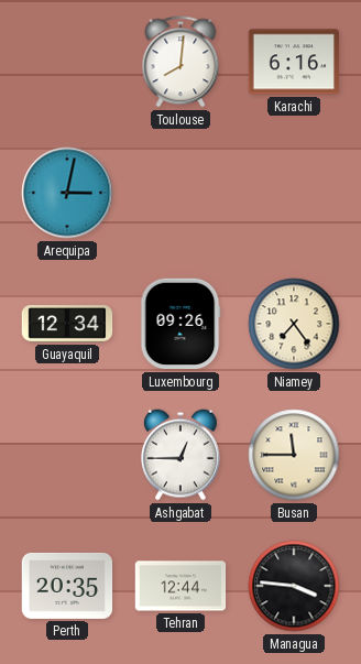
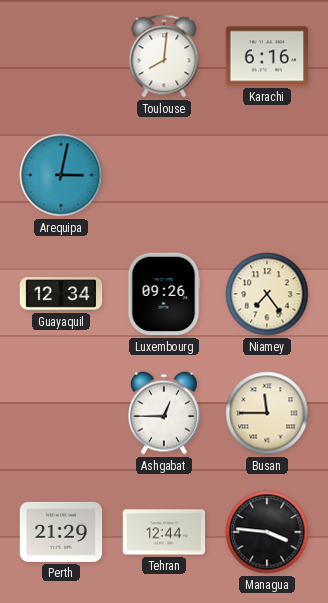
Perth: 20:35 -> 21:29 (61, 532)
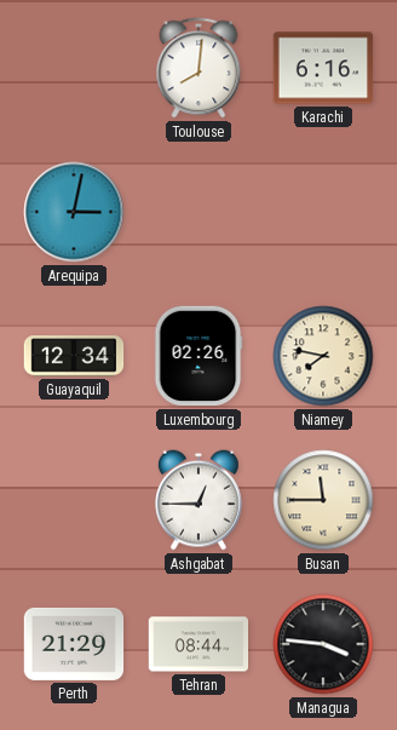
Luxembourg: 09:26 -> 02:26 (198, 356)
Niamey: 7:24 -> 7:47 (323, 356)
Tehran: 12:44 -> 08:44 (198, 644)
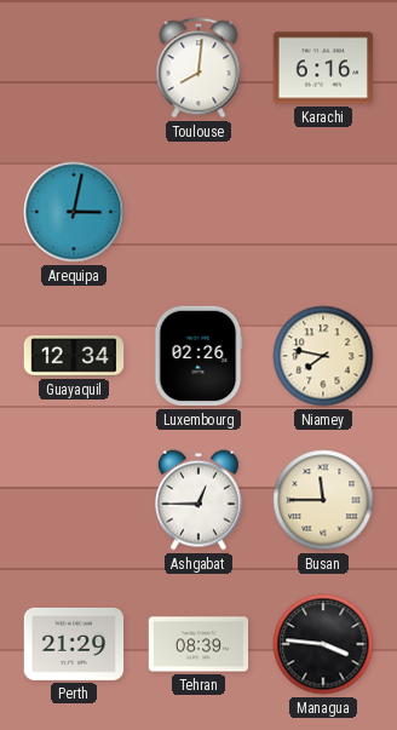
Tehran: 08:44 -> 08:39 (198, 644)
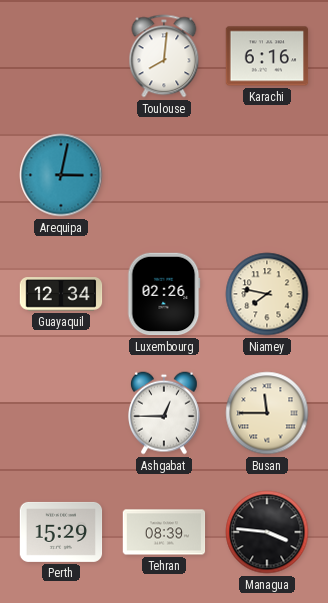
Perth: 21:29 -> 15:29 (61, 532)
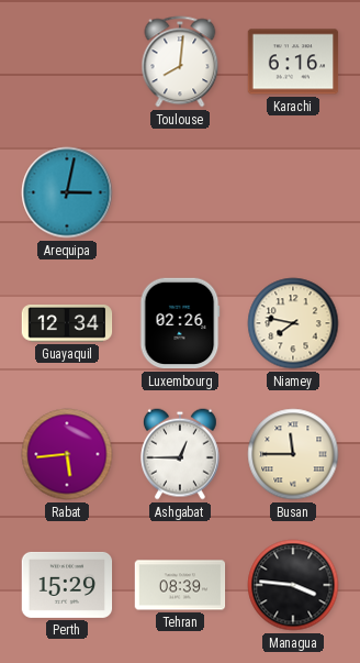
Rabat: none -> 5:44 (67, 454)
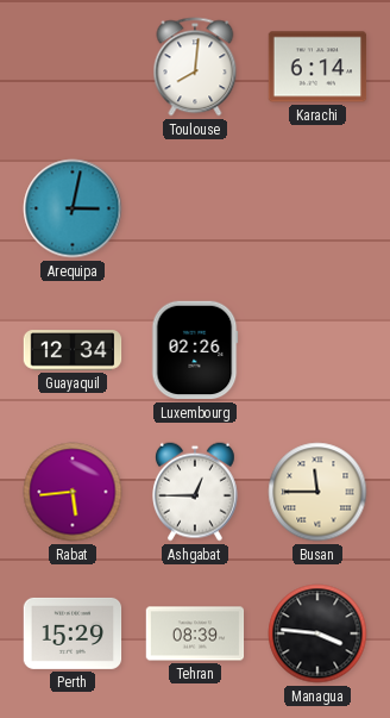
Karachi: 6:16 -> 6:14 (317, 67)
Niamey: 7:47 -> none (293, 323)
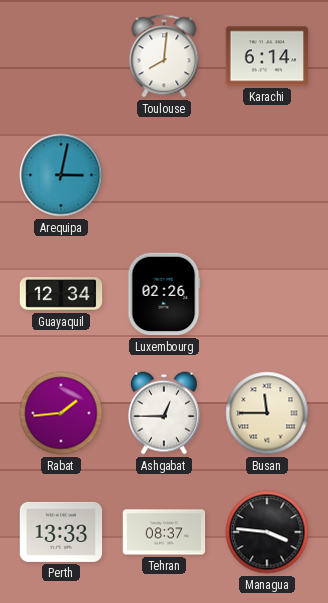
Rabat: 5:44 -> 1:44 (61, 413)
Perth: 15:29 -> 13:33 (61, 532)
Tehran: 08:39 -> 08:37 (164, 532)
